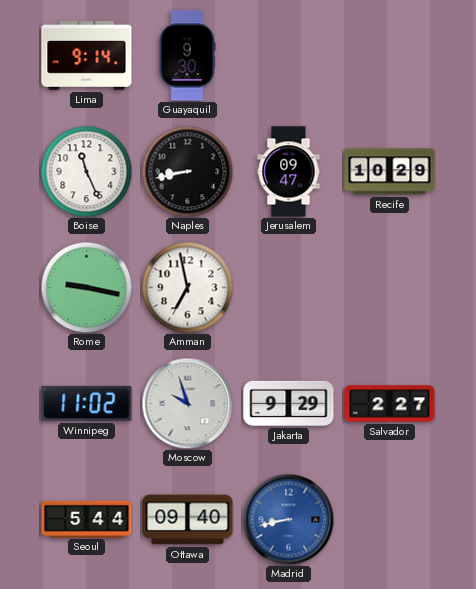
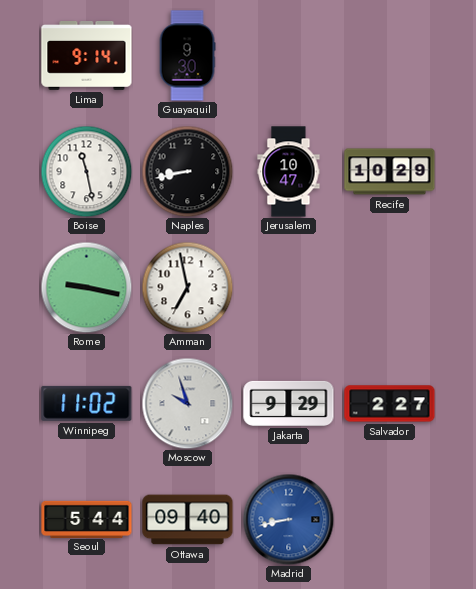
Boise: 11:26 -> 11:28 (86, 171)
Jerusalem: 09:47 -> 10:47 (289, 172)
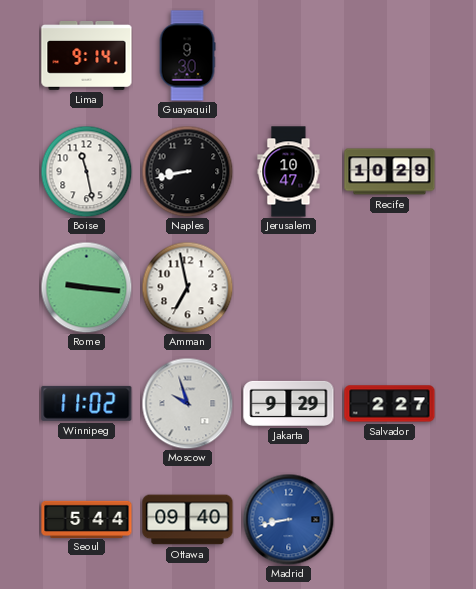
Rome: 9:17 -> 9:16 (86, 287)
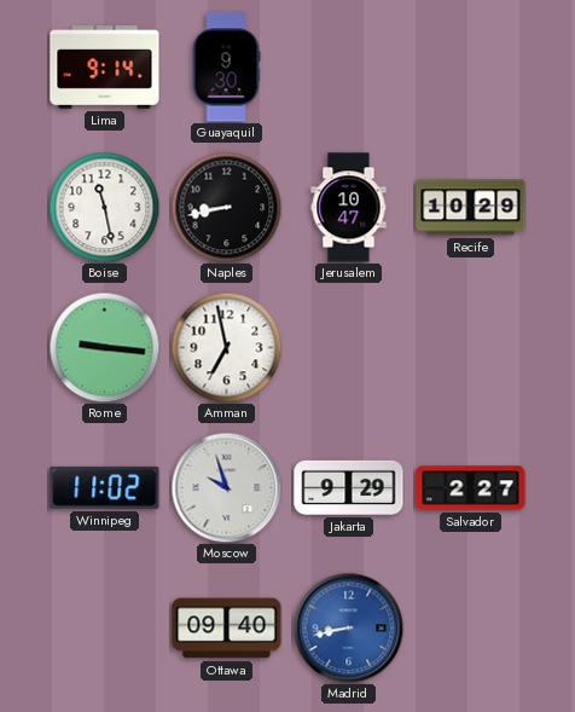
Seoul: 5:44 -> none (87, 519)
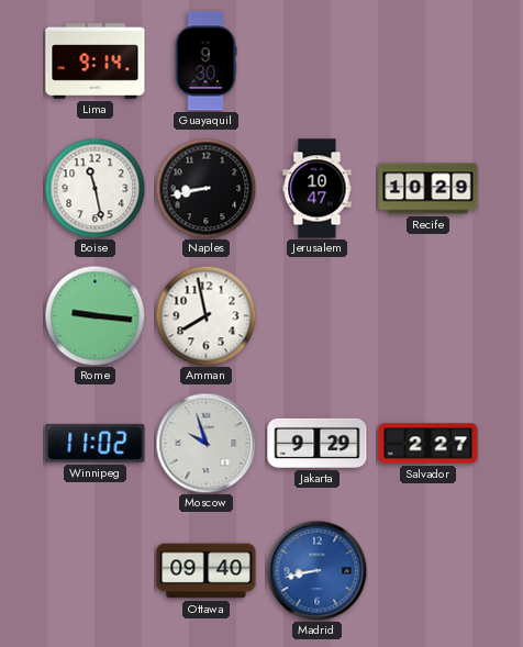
Amman: 6:58 -> 7:58 (205, 315)
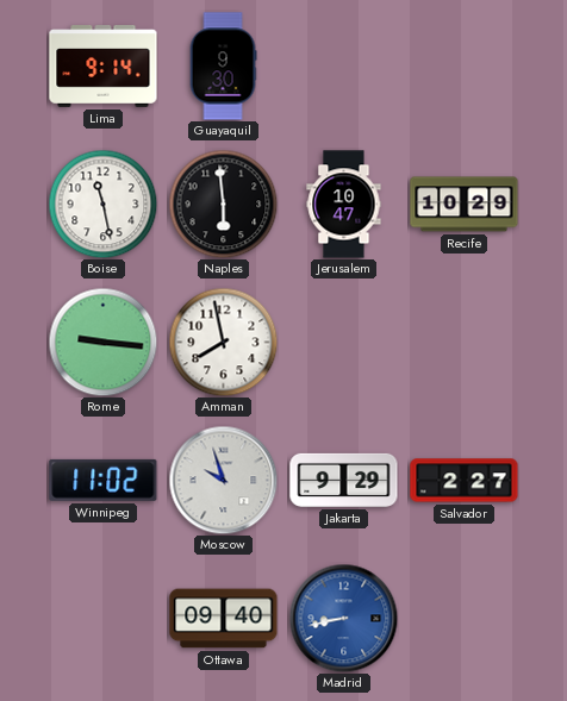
Naples: 8:43 -> 5:59 (223, 204)
